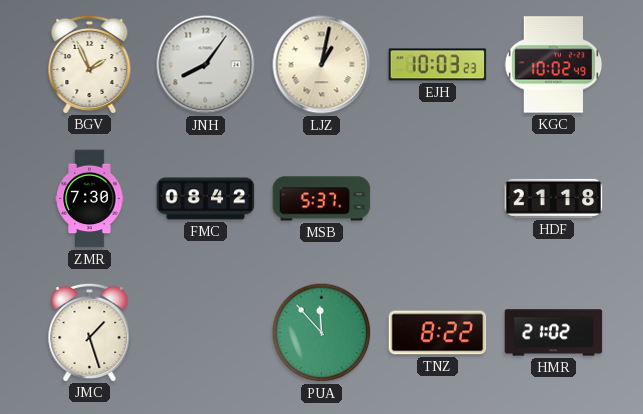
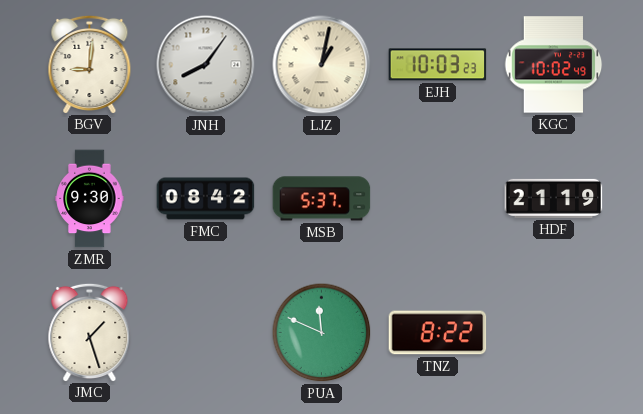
BGV: 1:56 -> 9:01 (90, 64)
ZMR: 7:30 -> 9:30 (90, 199)
HDF: 21:18 -> 21:19 (554, 198)
PUA: 11:53 -> 11:49 (322, 333)
HMR: 21:02 -> none (554, 333)
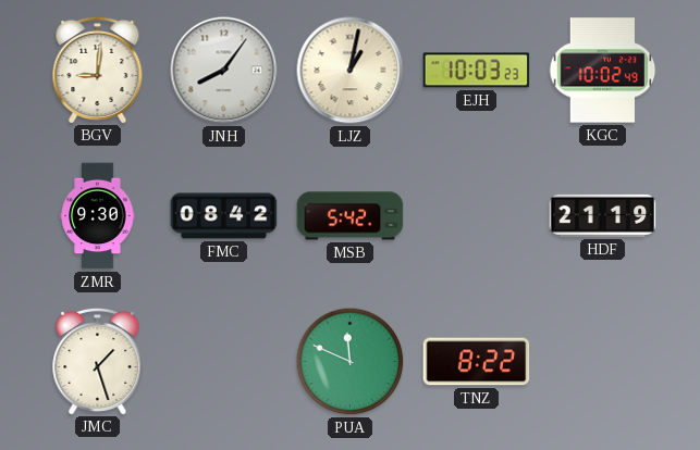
MSB: 5:37 -> 5:42 (351, 216)
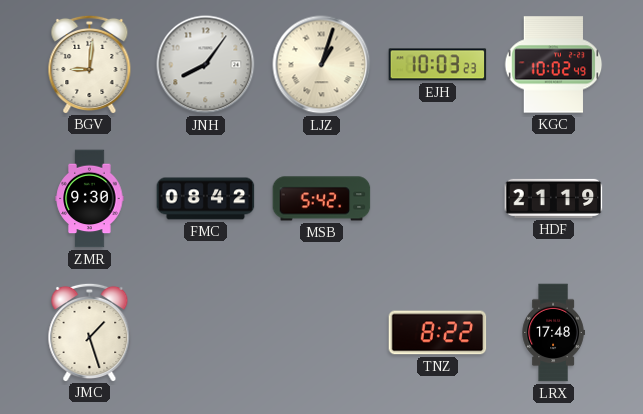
LJZ: 1:02 -> 1:03 (322, 65)
PUA: 11:49 -> none (351, 362)
LRX: none -> 17:48 (553, 333)
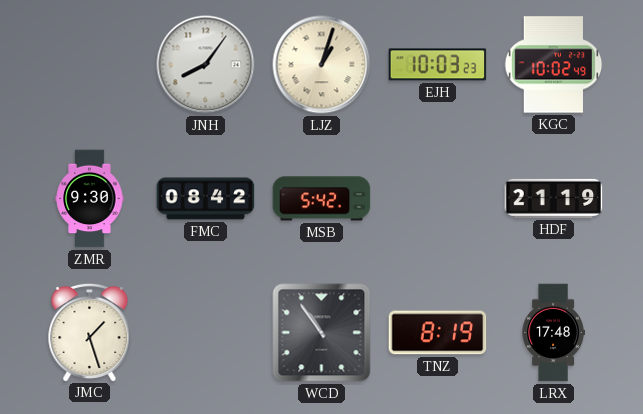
BGV: 9:01 -> none (90, 64)
WCD: none -> 10:54 (322, 333)
TNZ: 8:22 -> 8:19 (438, 333)
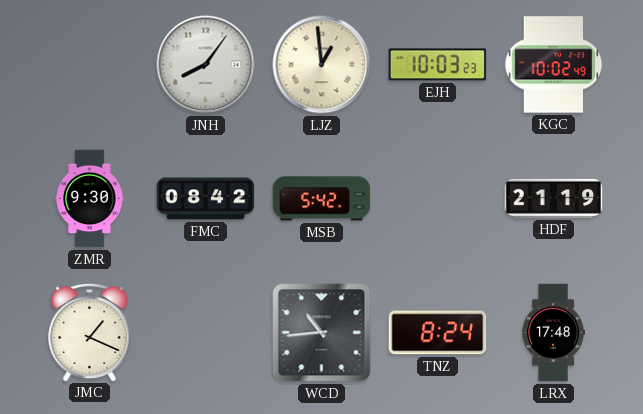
LJZ: 1:03 -> 12:59 (322, 65)
JMC: 1:27 -> 1:19 (90, 332)
WCD: 10:54 -> 10:44 (322, 333)
TNZ: 8:19 -> 8:24 (438, 333)
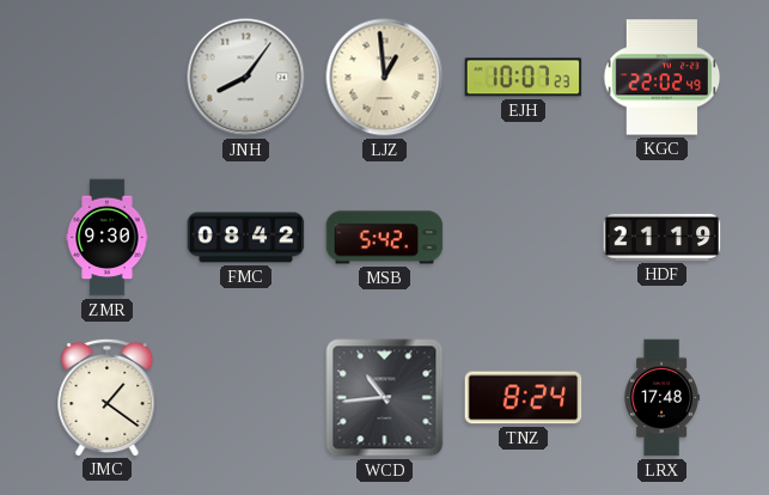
EJH: 10:03 -> 10:07 (524, 78)
KGC: 10:02 -> 22:02 (663, 78)
JMC: 1:19 -> 1:21 (108, 397)
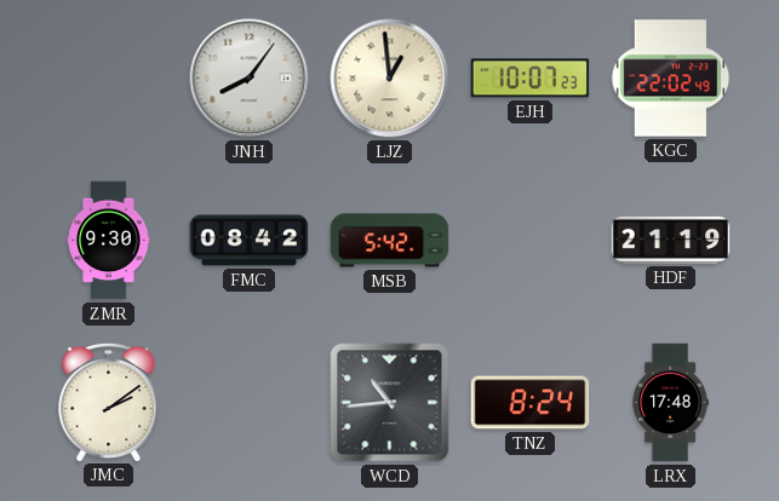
JMC: 1:21 -> 2:09 (109, 402)
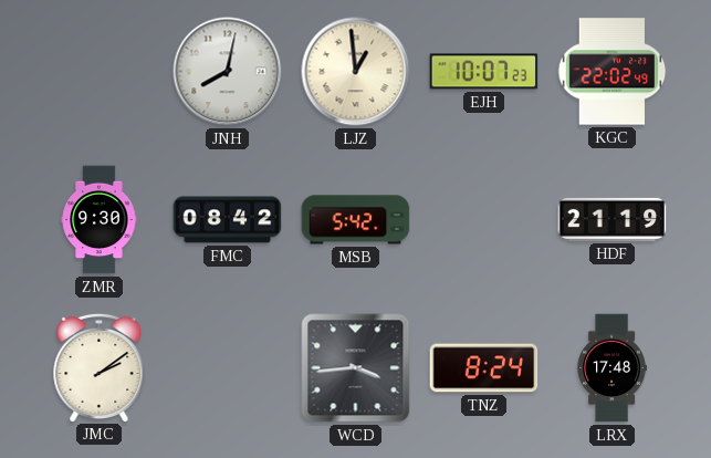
JNH: 8:06 -> 8:02 (228, 72)
WCD: 10:44 -> 3:44 (356, 368)
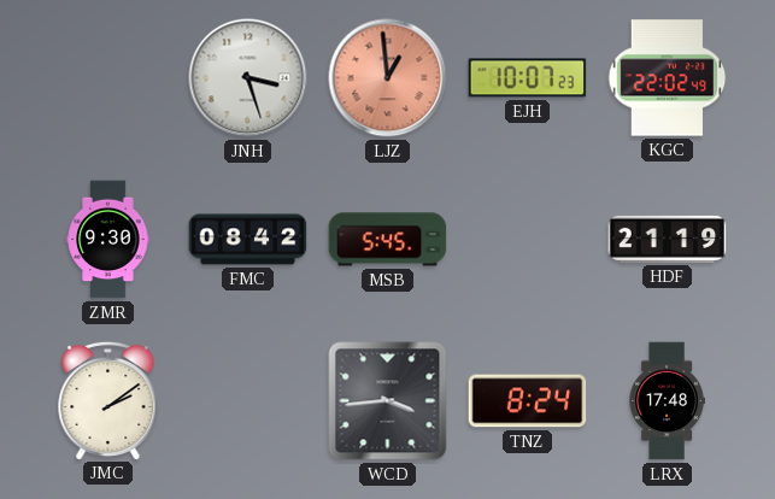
JNH: 8:02 -> 3:27 (248, 78)
LJZ dial: cream -> salmon (388, 78)
MSB: 5:42 -> 5:45 (388, 240)
